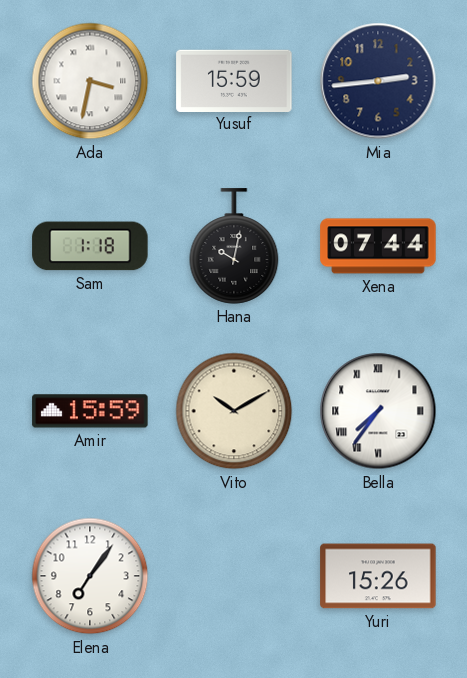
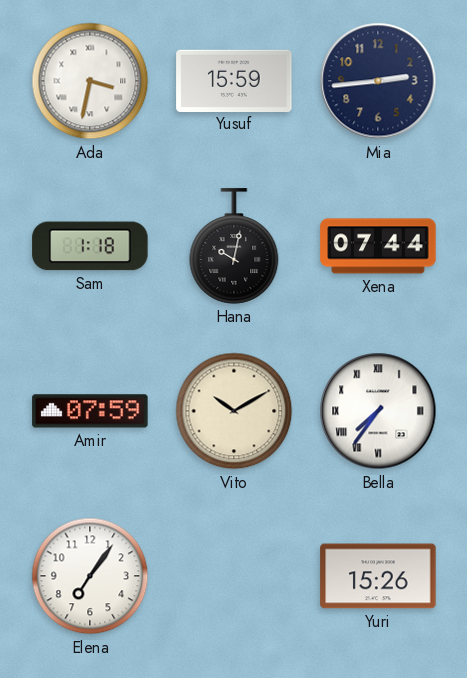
Amir: 15:59 -> 07:59 (90, 411)
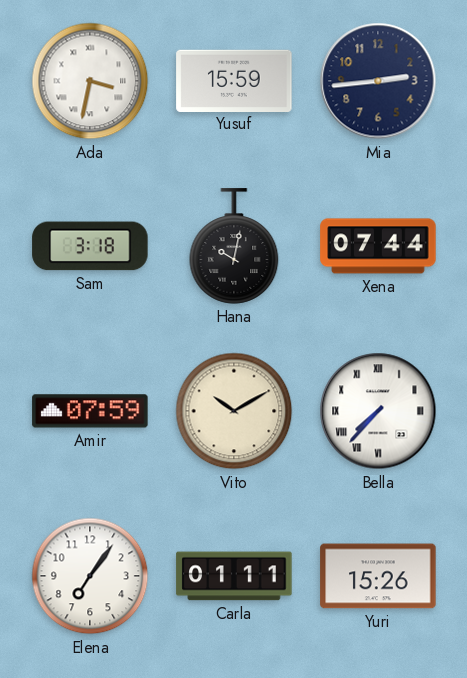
Sam: 1:18 -> 3:18 (90, 246)
Bella: 7:36 -> 7:37 (378, 411)
Carla: none -> 01:11 (234, 576)
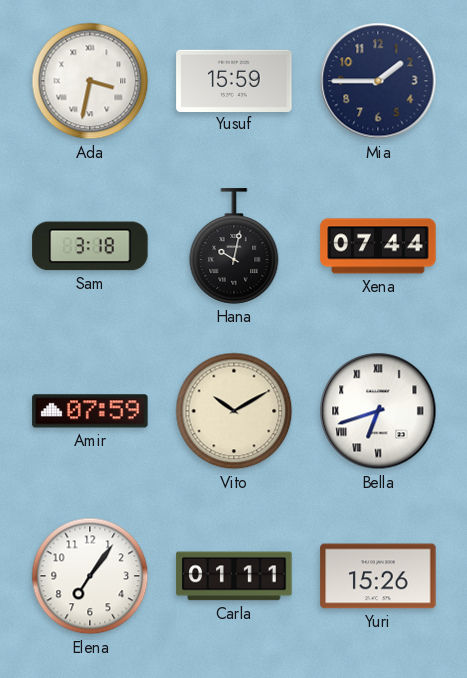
Mia: 2:44 -> 1:45 (378, 81)
Bella: 7:37 -> 6:42 (378, 411)
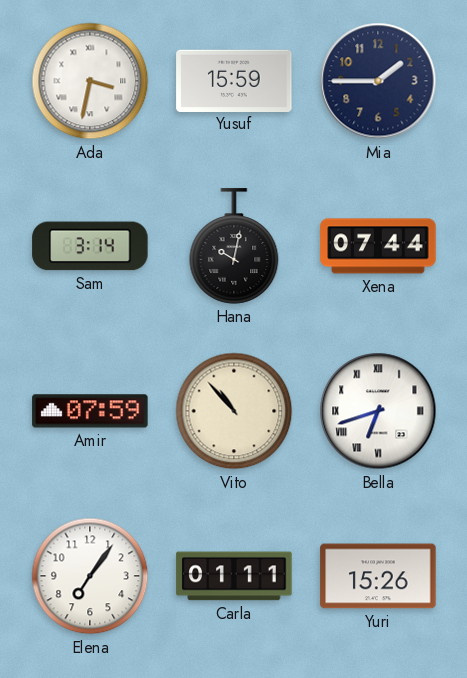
Sam: 3:18 -> 3:14 (90, 246)
Vito: 10:10 -> 10:53 (234, 411)
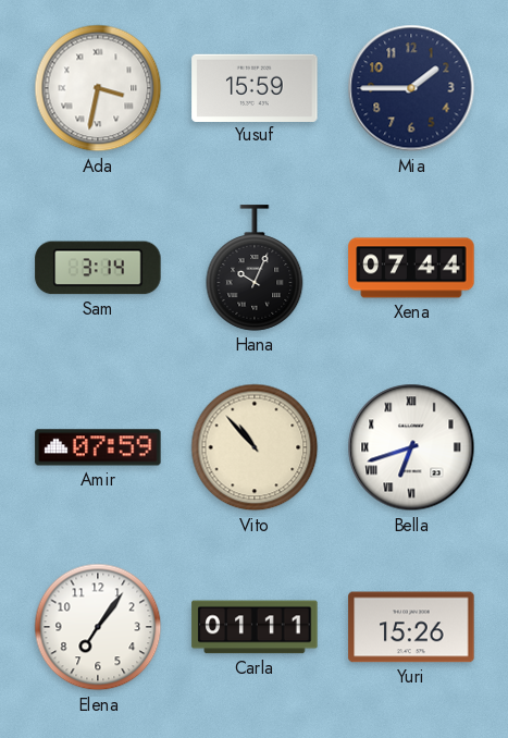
Hana: 10:02 -> 10:04 (255, 268)
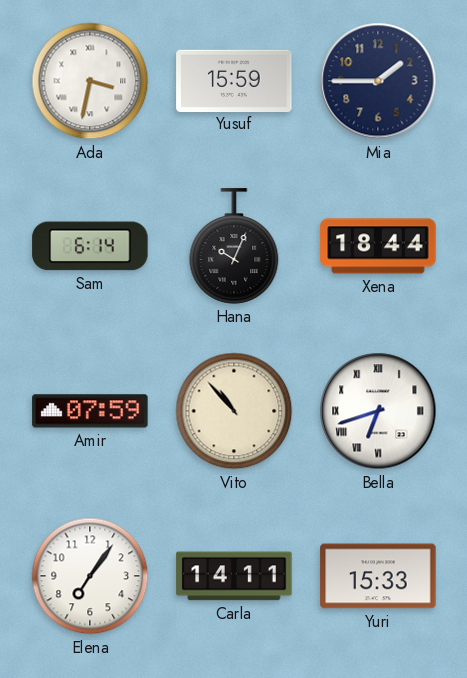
Sam: 3:14 -> 6:14 (90, 246)
Xena: 07:44 -> 18:44 (378, 246)
Carla: 01:11 -> 14:11 (234, 576)
Yuri: 15:26 -> 15:33 (378, 576)
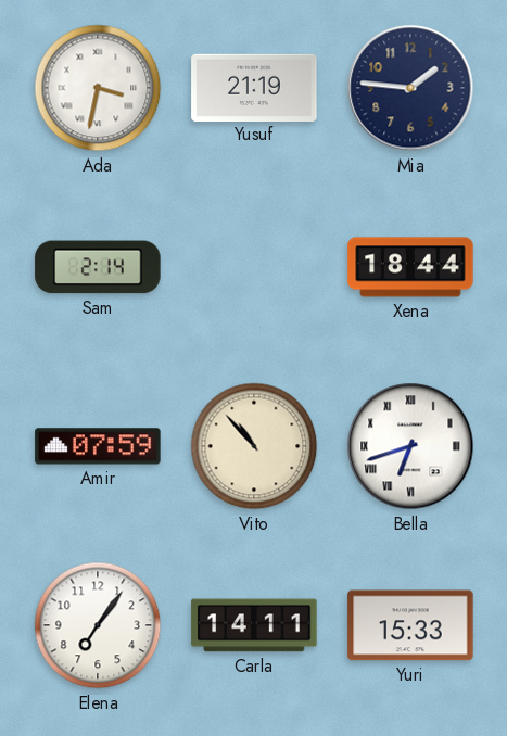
Yusuf: 15:59 -> 21:19 (254, 87)
Mia: 1:45 -> 1:46 (410, 88)
Sam: 6:14 -> 2:14 (98, 267)
Hana: 10:04 -> none (234, 246)
